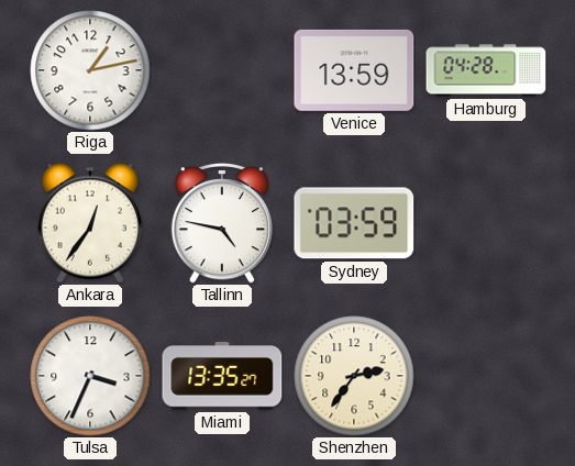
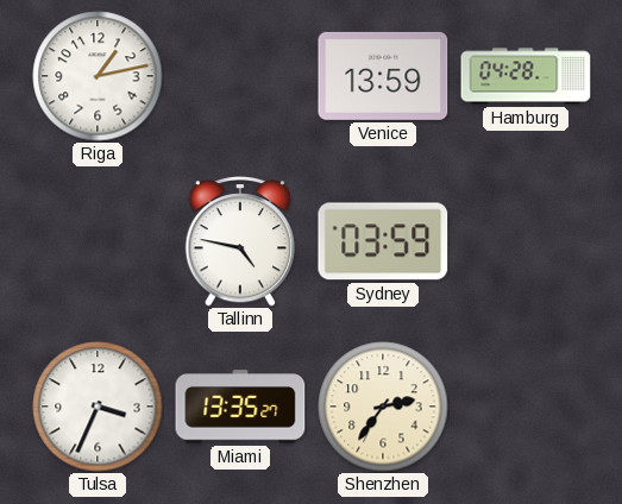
Ankara: 12:36 -> none (90, 223)
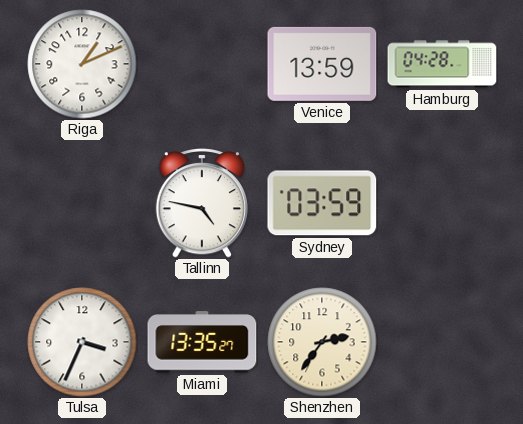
Riga: 1:13 -> 1:11 (82, 64)
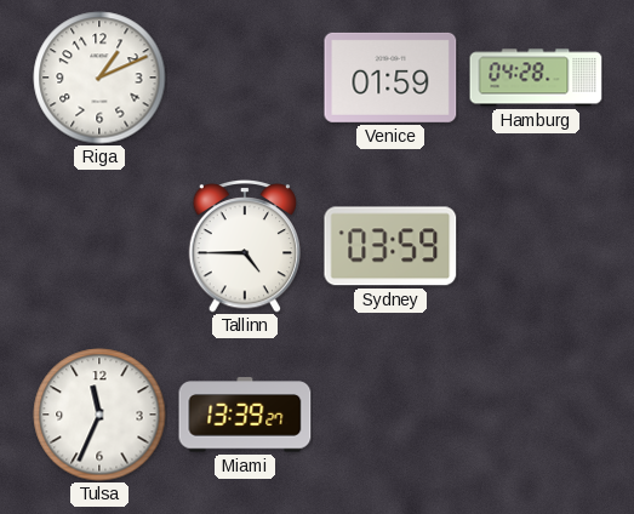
Venice: 13:59 -> 01:59 (390, 78)
Tallinn: 4:47 -> 4:45 (245, 246)
Tulsa: 3:34 -> 11:34 (99, 415)
Miami: 13:35 -> 13:39 (245, 415)
Shenzhen: 2:36 -> none (322, 342)
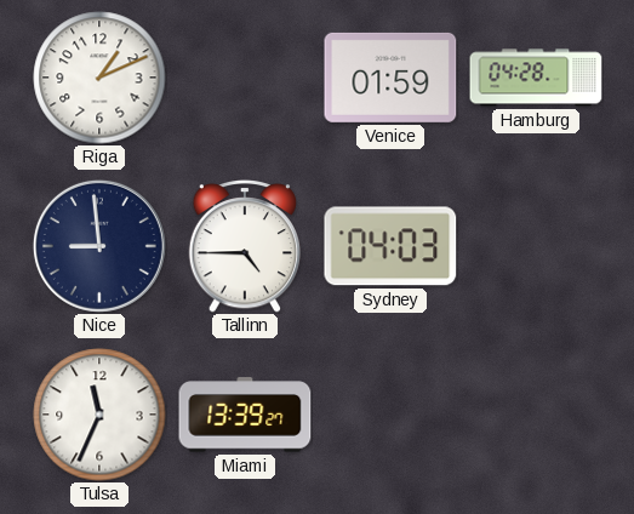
Nice: none -> 8:59 (99, 246)
Sydney: 03:59 -> 04:03 (390, 246)
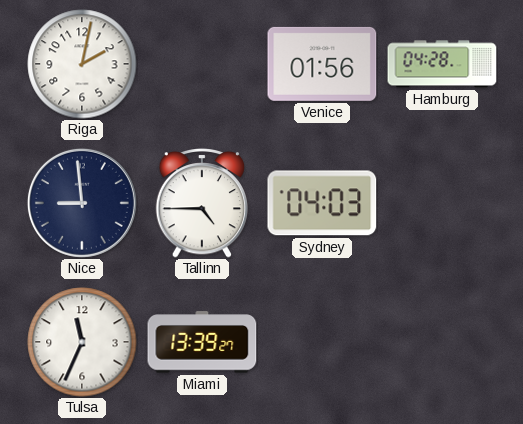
Riga: 1:11 -> 2:02 (82, 64)
Venice: 01:59 -> 01:56 (322, 64)
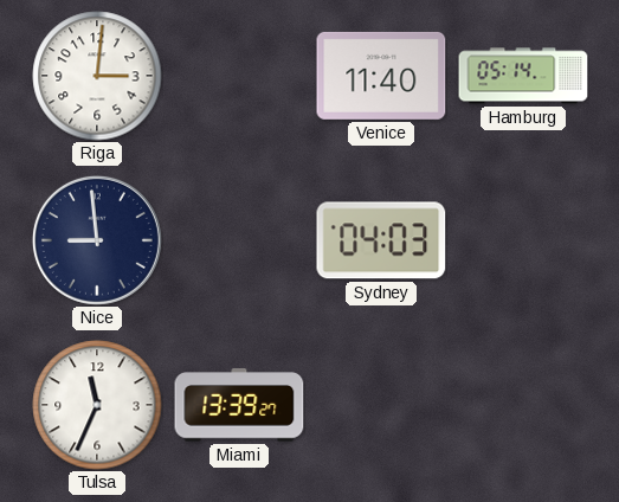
Riga: 2:02 -> 3:01 (97, 76)
Venice: 01:56 -> 11:40 (381, 76)
Hamburg: 04:28 -> 05:14 (523, 76)
Tallinn: 4:45 -> none (202, 203)
